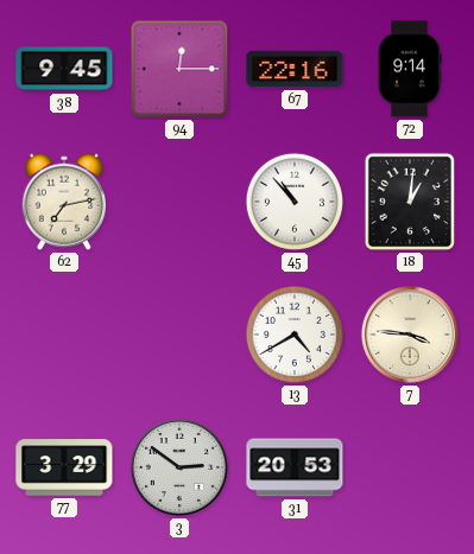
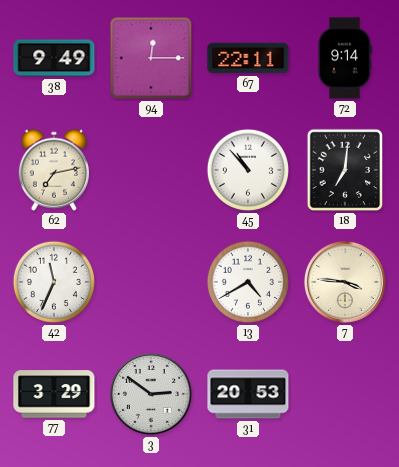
38: 9:45 -> 9:49 (54, 58)
67: 22:16 -> 22:11 (248, 58)
18: 1:01 -> 7:01 (345, 170)
42: none -> 11:34 (54, 282)
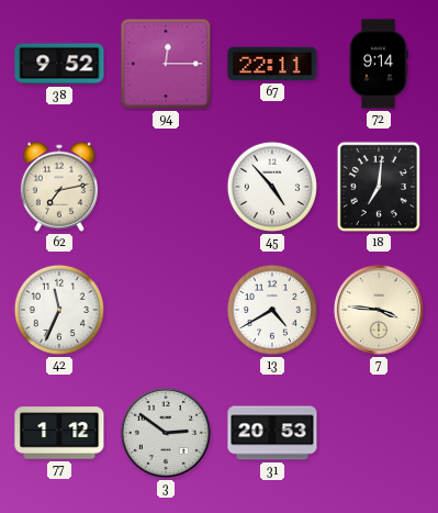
38: 9:49 -> 9:52 (59, 64)
45: 10:53 -> 4:53 (272, 187)
77: 3:29 -> 1:12 (59, 433)
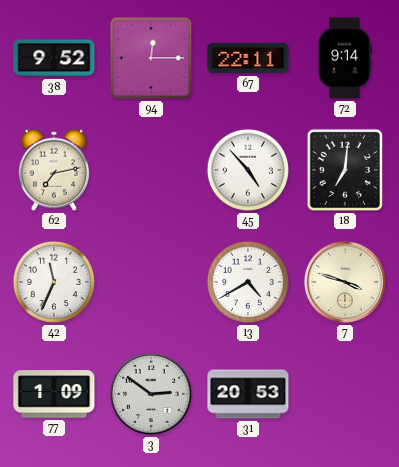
7: 3:46 -> 3:48 (345, 282)
77: 1:12 -> 1:09 (54, 394)
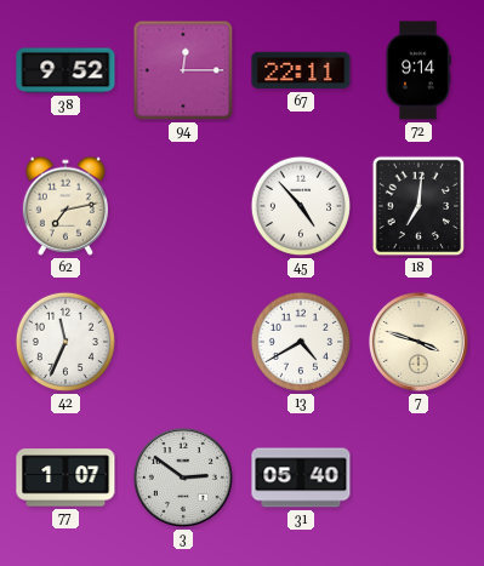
77: 1:09 -> 1:07 (66, 478)
31: 20:53 -> 05:40 (301, 478)
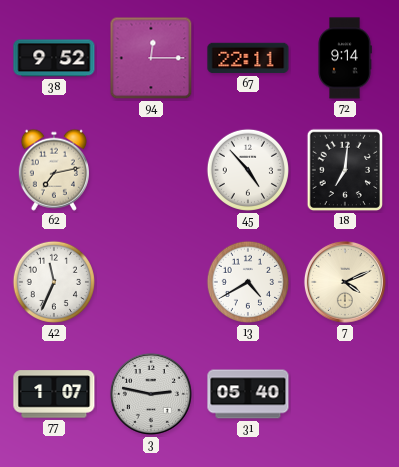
7: 3:48 -> 4:11 (345, 282)
3: 2:51 -> 2:47 (151, 394)
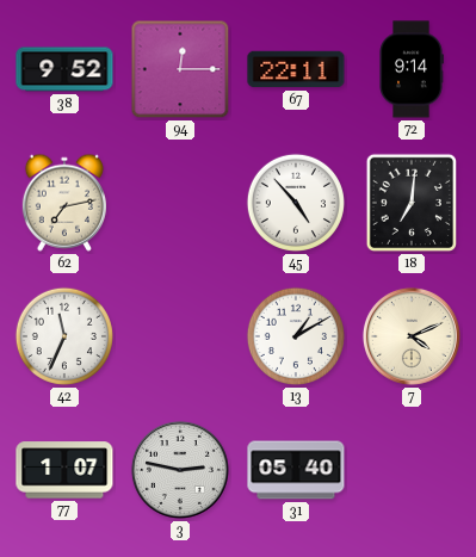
13: 4:40 -> 1:10 (296, 336)
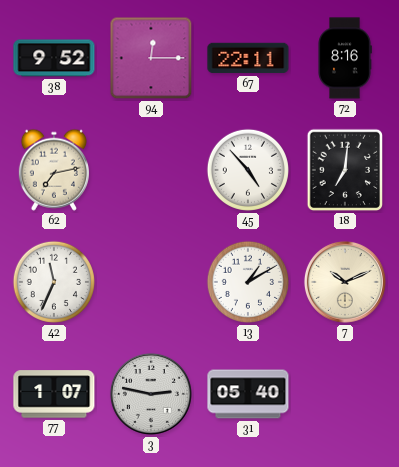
72: 9:14 -> 8:16 (345, 58)
7: 4:11 -> 10:11 (345, 282)
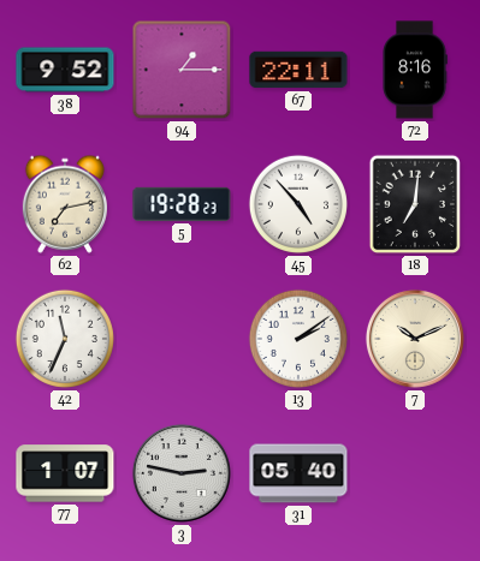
94: 12:15 -> 1:15 (182, 70)
5: none -> 19:28 (182, 204)
13: 1:10 -> 2:09 (298, 339)
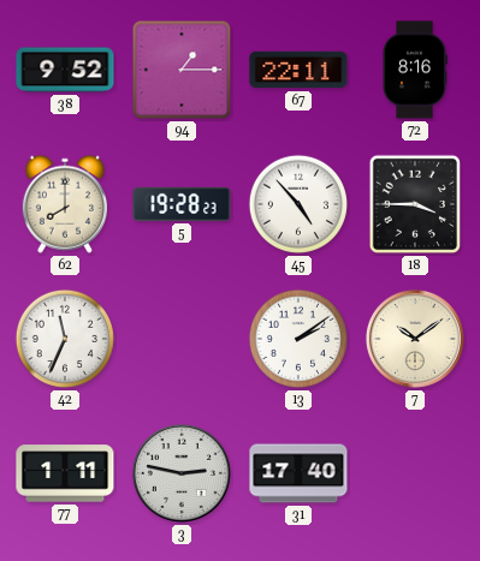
62: 7:13 -> 8:00 (65, 204)
18: 7:01 -> 3:45 (415, 204)
7: 10:11 -> 10:09 (415, 339)
77: 1:07 -> 1:11 (65, 473)
31: 05:40 -> 17:40 (298, 473)
